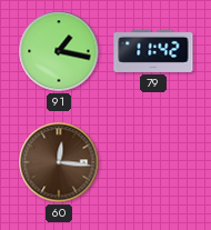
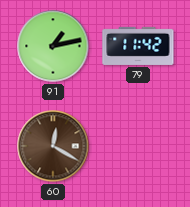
91: 1:17 -> 1:13 (53, 46)
60: 12:16 -> 12:20 (53, 146)
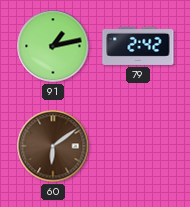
79: 11:42 -> 2:42 (138, 46)
60: 12:20 -> 6:09 (53, 146)
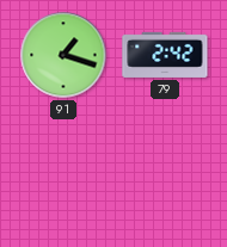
91: 1:13 -> 1:18 (63, 55)
60: 6:09 -> none (53, 146)
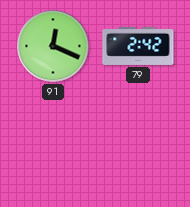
91: 1:18 -> 12:19 (53, 46)
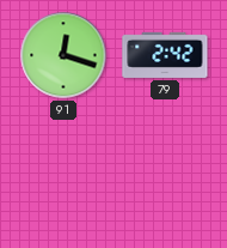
91: 12:19 -> 12:18 (63, 55)
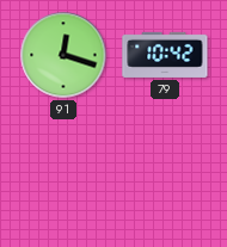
79: 2:42 -> 10:42 (165, 55)
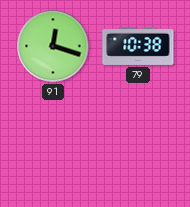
79: 10:42 -> 10:38 (138, 46)
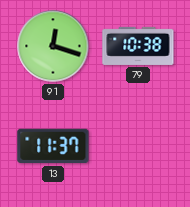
13: none -> 11:37 (53, 146)
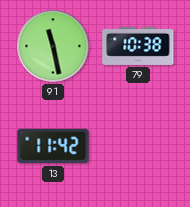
91: 12:18 -> 11:28 (53, 46)
13: 11:37 -> 11:42 (53, 146)
